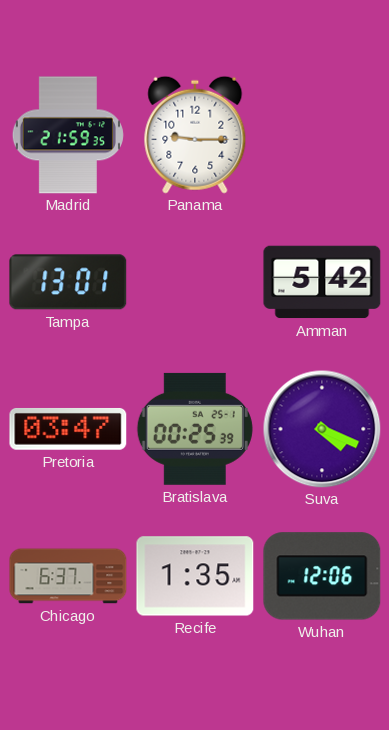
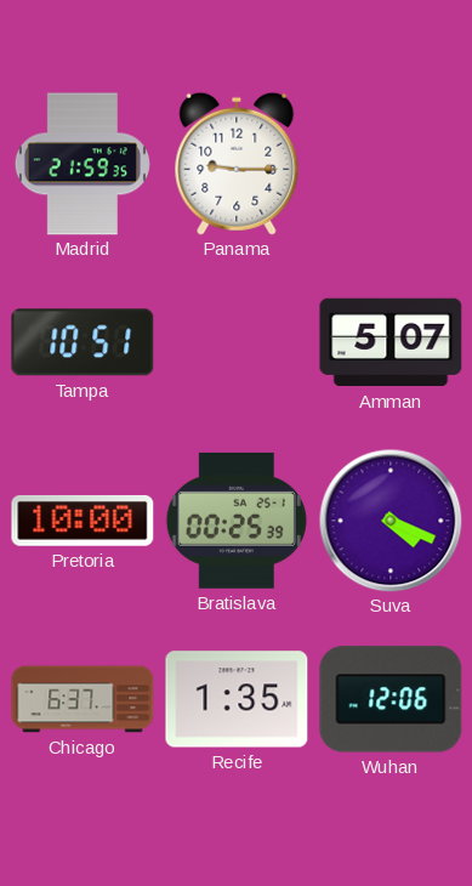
Tampa: 13:01 -> 10:51 (83, 342)
Amman: 5:42 -> 5:07 (391, 342)
Pretoria: 03:47 -> 10:00 (83, 521)
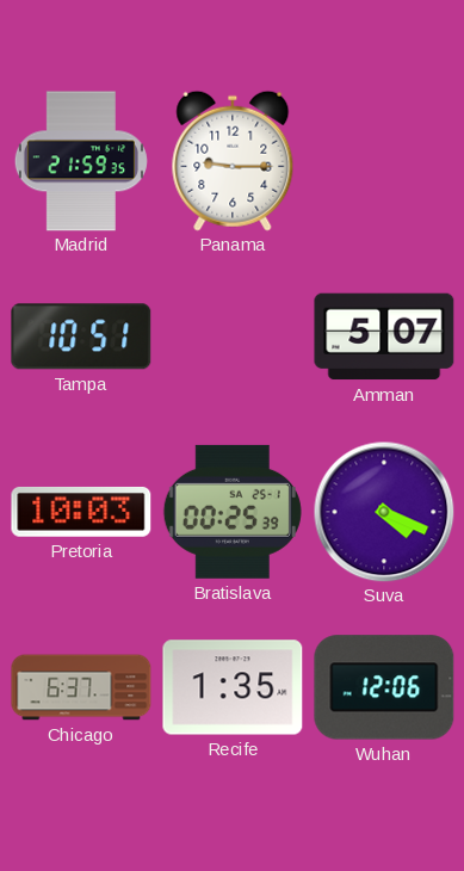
Pretoria: 10:00 -> 10:03 (81, 512)
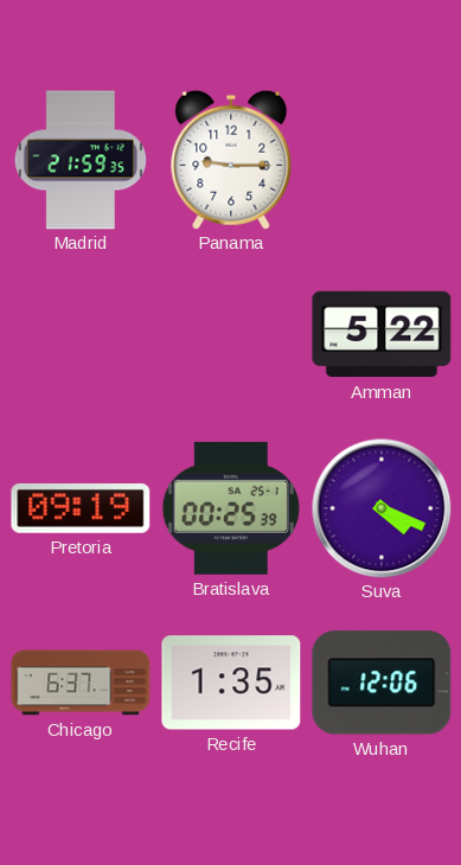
Tampa: 10:51 -> none (81, 336)
Amman: 5:07 -> 5:22 (382, 334)
Pretoria: 10:03 -> 09:19 (81, 508)
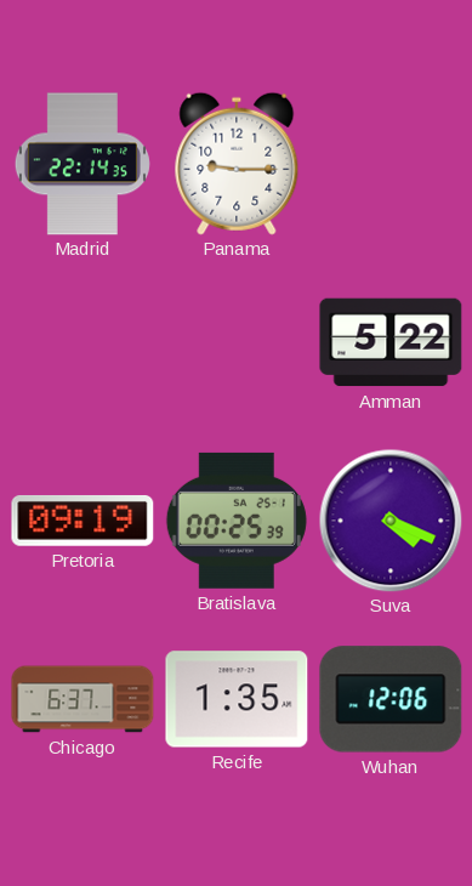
Madrid: 21:59 -> 22:14 (83, 164)
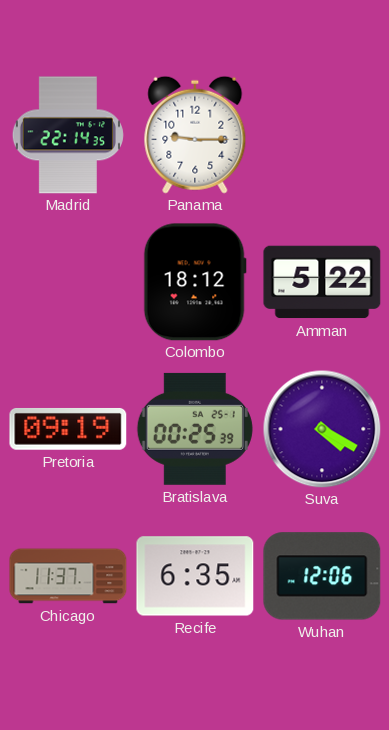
Colombo: none -> 18:12 (195, 282)
Suva: 4:19 -> 4:20 (322, 429)
Chicago: 6:37 -> 11:37 (68, 576)
Recife: 1:35 -> 6:35 (195, 576)
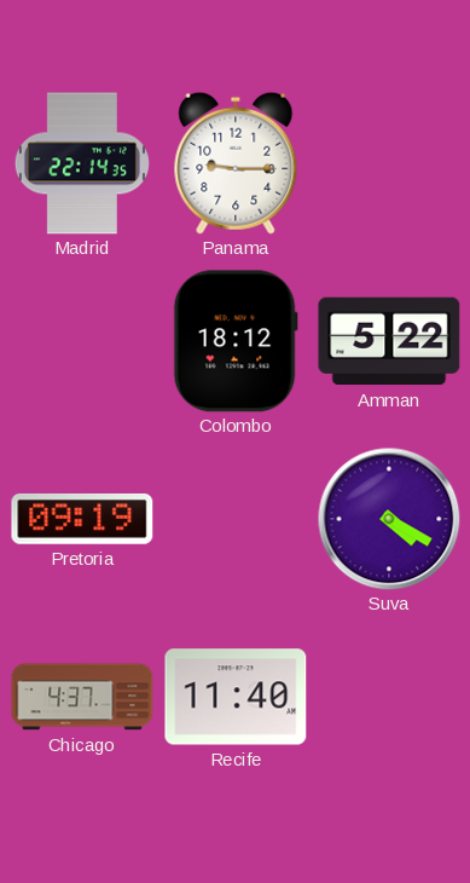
Bratislava: 00:25 -> none (195, 429)
Chicago: 11:37 -> 4:37 (82, 697)
Recife: 6:35 -> 11:40 (236, 697)
Wuhan: 12:06 -> none (322, 576)
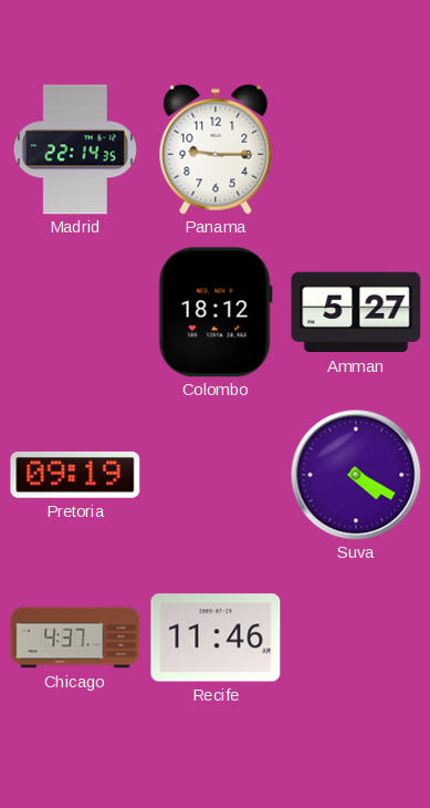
Amman: 5:22 -> 5:27 (356, 312)
Recife: 11:40 -> 11:46 (216, 638)
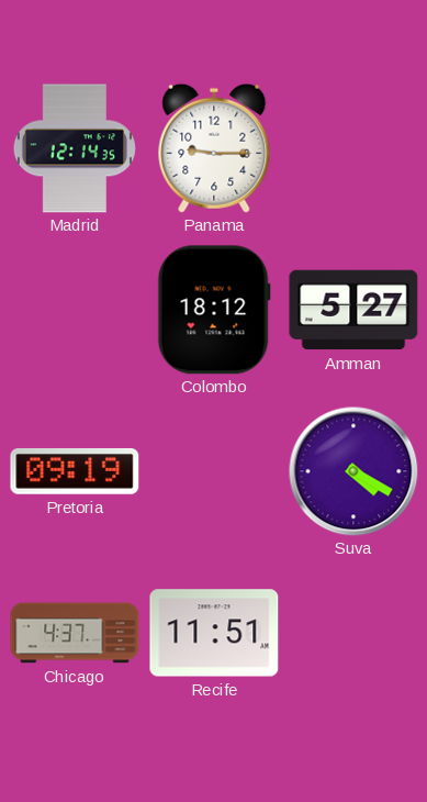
Madrid: 22:14 -> 12:14 (75, 148)
Recife: 11:46 -> 11:51 (214, 633)
